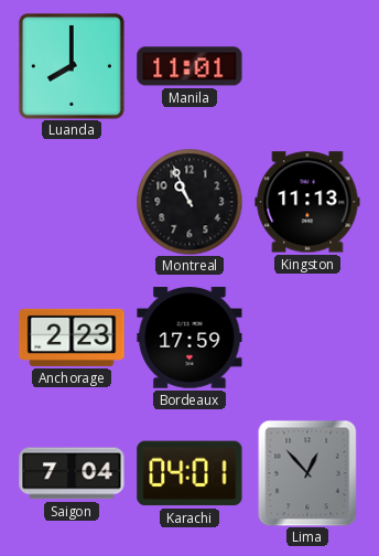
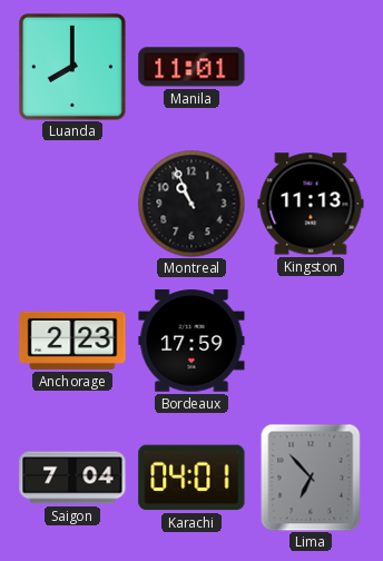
Lima: 12:53 -> 6:53 (311, 478)
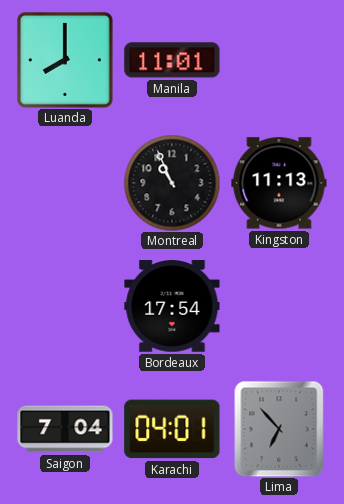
Anchorage: 2:23 -> none (72, 341)
Bordeaux: 17:59 -> 17:54 (172, 306)
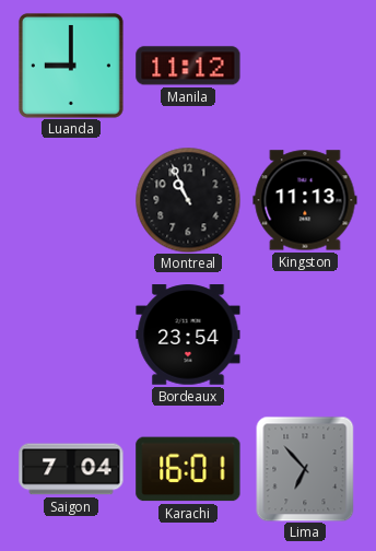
Luanda: 8:00 -> 9:00 (71, 66)
Manila: 11:01 -> 11:12 (188, 66)
Bordeaux: 17:54 -> 23:54 (188, 335)
Karachi: 04:01 -> 16:01 (188, 469)
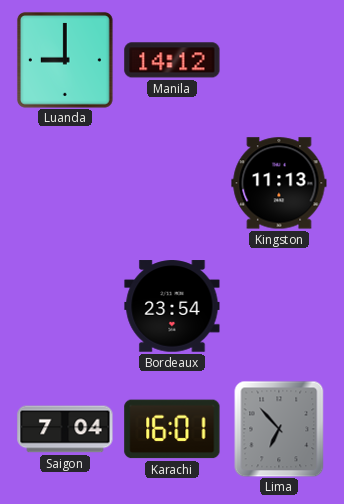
Manila: 11:12 -> 14:12 (172, 60)
Montreal: 10:56 -> none (188, 200)
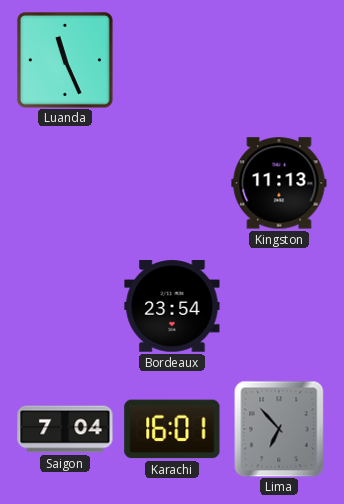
Luanda: 9:00 -> 11:26 (65, 60)
Manila: 14:12 -> none (172, 60)
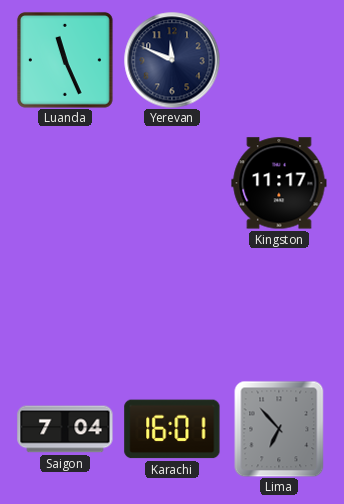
Yerevan: none -> 11:49 (172, 60)
Kingston: 11:13 -> 11:17 (279, 183)
Bordeaux: 23:54 -> none (172, 306)
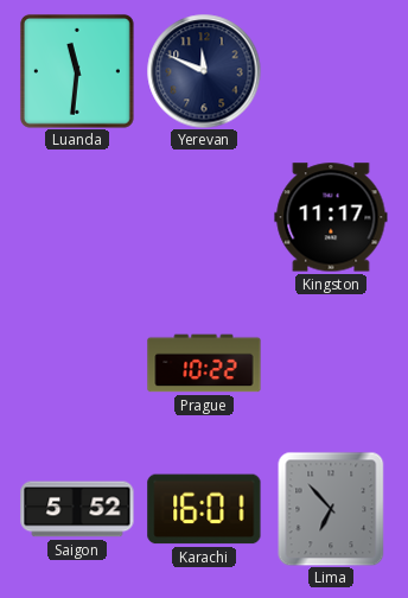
Luanda: 11:26 -> 11:31 (77, 71)
Prague: none -> 10:22 (204, 363)
Saigon: 7:04 -> 5:52 (77, 509)
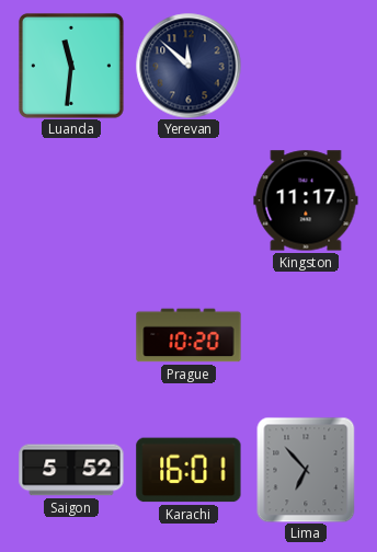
Yerevan: 11:49 -> 11:52 (188, 66)
Prague: 10:22 -> 10:20 (188, 335)
